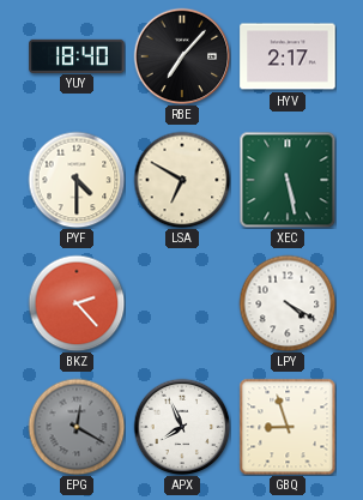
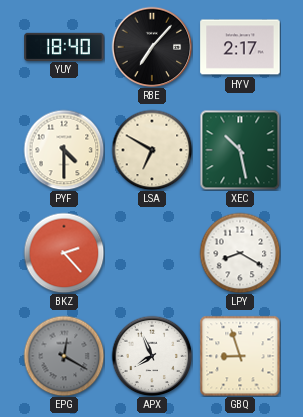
XEC: 5:28 -> 10:28 (240, 150)
LPY: 4:20 -> 8:20 (240, 253)
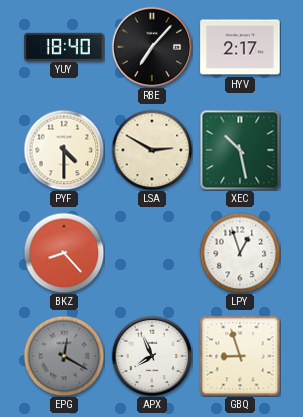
LSA: 6:50 -> 2:50 (152, 150)
BKZ: 2:23 -> 8:23 (64, 253)
LPY: 8:20 -> 12:57 (240, 253)
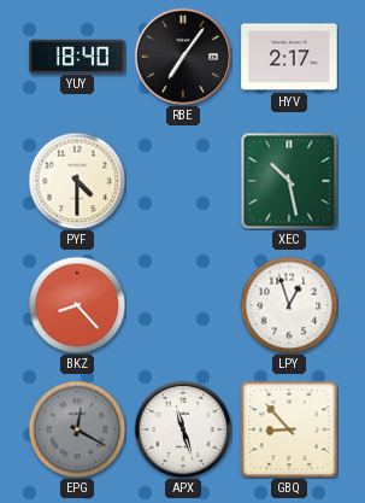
RBE: 7:07 -> 7:06 (183, 57)
LSA: 2:50 -> none (152, 150)
APX: 7:56 -> 11:27 (183, 429)
GBQ: 8:57 -> 8:53 (289, 429)
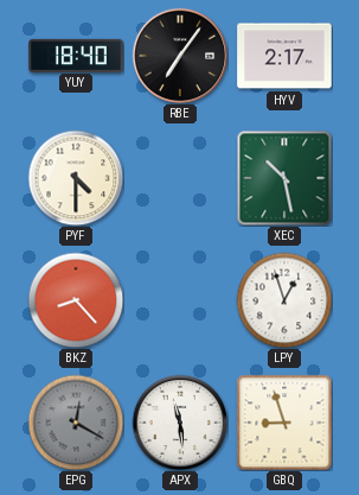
APX: 11:27 -> 11:29 (180, 423)
GBQ: 8:53 -> 8:57 (284, 423)
